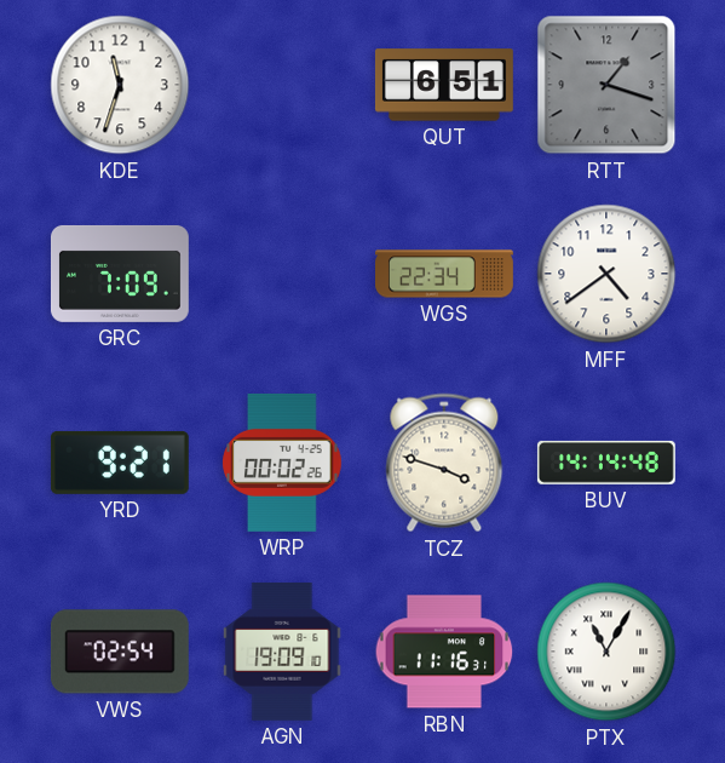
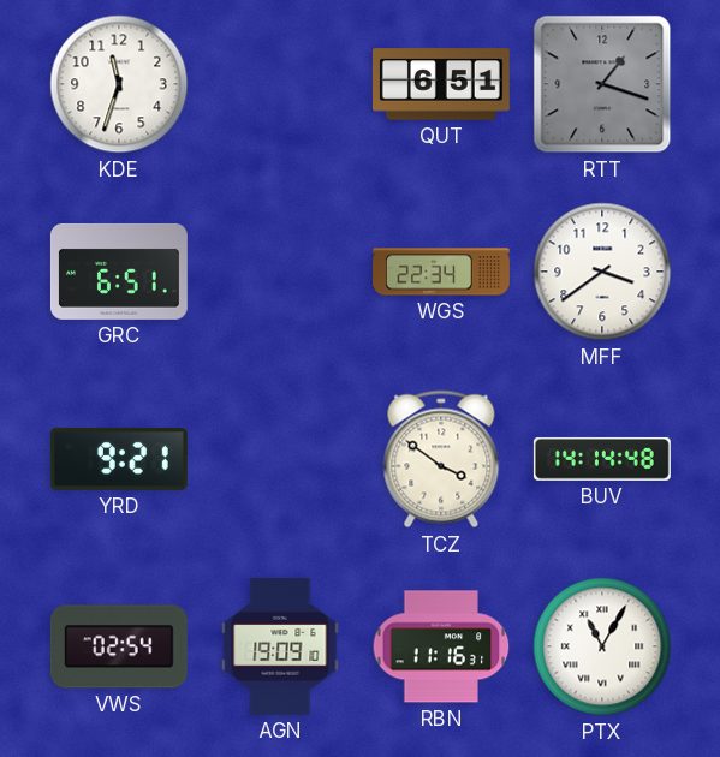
GRC: 7:09 -> 6:51 (119, 272)
MFF: 4:39 -> 3:39 (602, 272)
WRP: 00:02 -> none (282, 463)
TCZ: 3:48 -> 3:51 (441, 459)
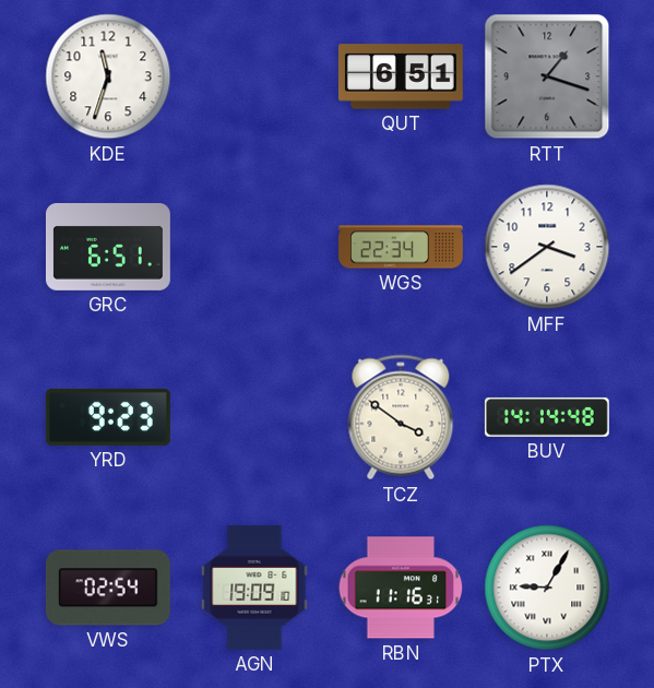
YRD: 9:21 -> 9:23 (108, 417)
PTX: 11:05 -> 9:05 (547, 588)
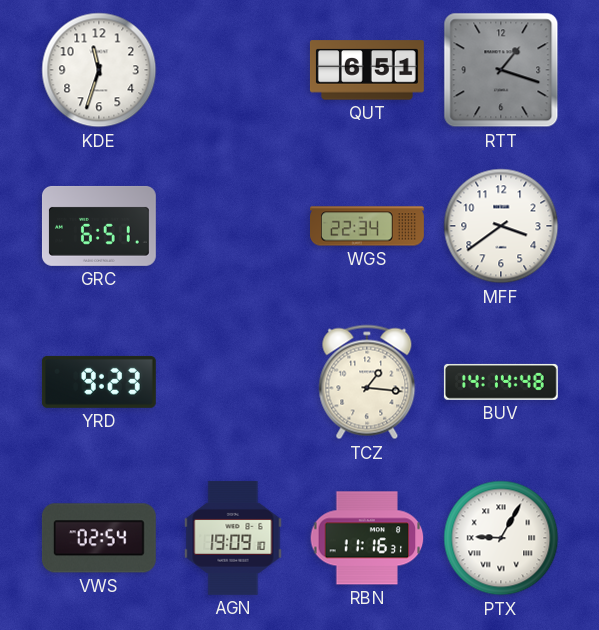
TCZ: 3:51 -> 1:16 (367, 382)
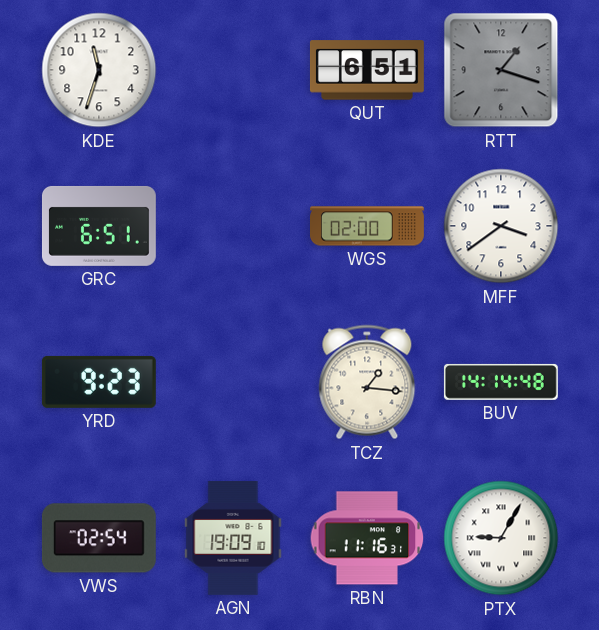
WGS: 22:34 -> 02:00 (368, 226)
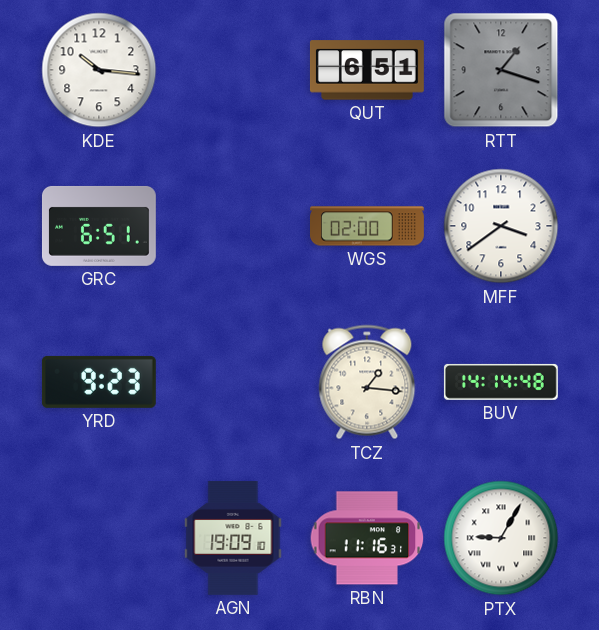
KDE: 11:33 -> 10:16 (99, 70)
VWS: 02:54 -> none (99, 538)
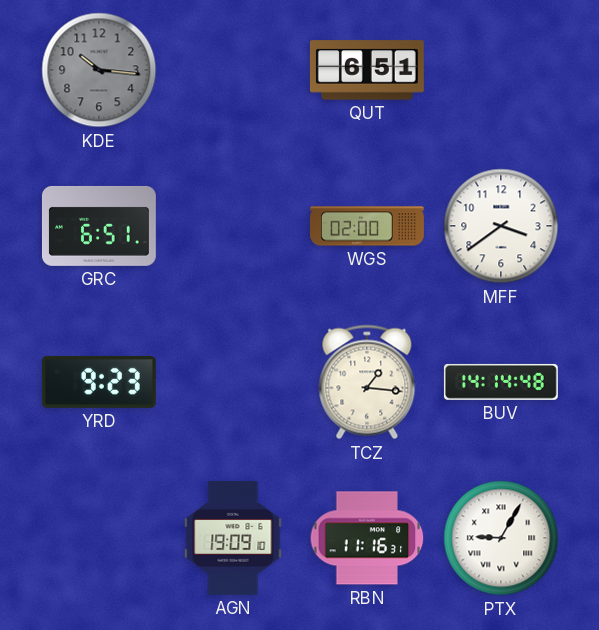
KDE dial: white -> grey (99, 70)
RTT: 1:18 -> none (501, 70)
